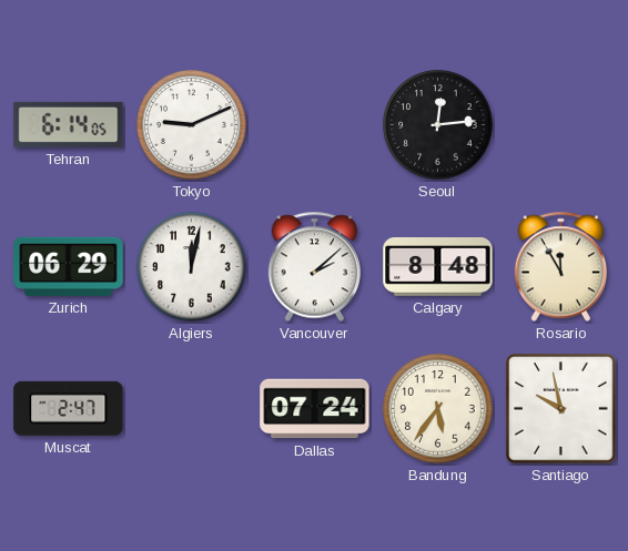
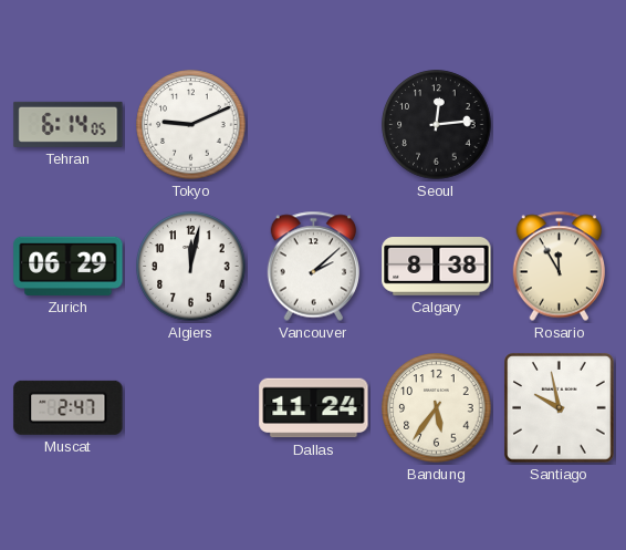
Calgary: 8:48 -> 8:38 (437, 267)
Dallas: 07:24 -> 11:24 (314, 408)
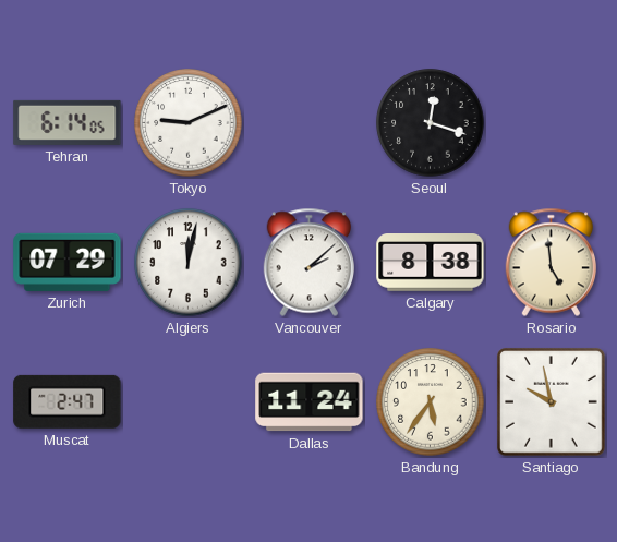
Seoul: 12:14 -> 12:18 (431, 123)
Zurich: 06:29 -> 07:29 (68, 262)
Rosario: 11:55 -> 4:59 (551, 263)
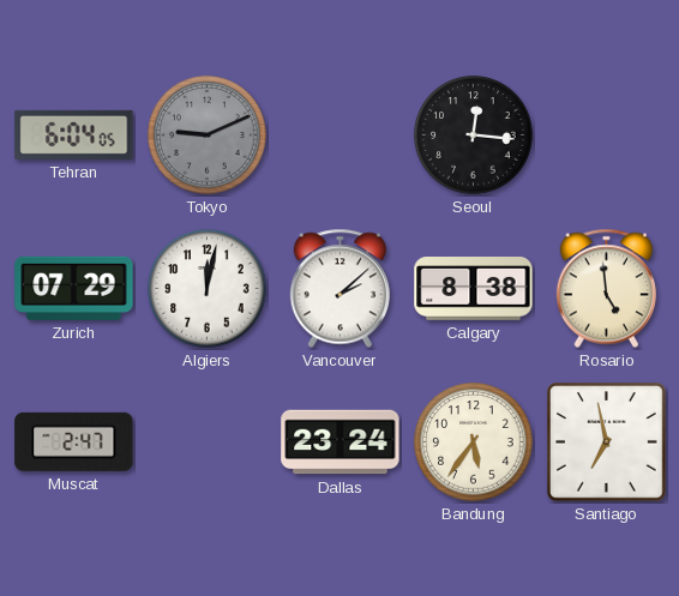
Tehran: 6:14 -> 6:04 (74, 134)
Tokyo dial: white -> grey (208, 136)
Seoul: 12:18 -> 12:16 (474, 136)
Dallas: 11:24 -> 23:24 (341, 443)
Santiago: 9:58 -> 6:58 (607, 443)
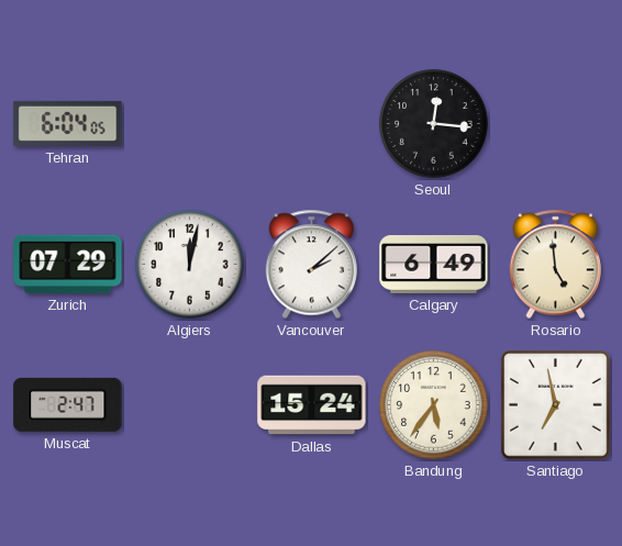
Tokyo: 9:11 -> none (208, 136)
Calgary: 8:38 -> 6:49 (434, 265)
Dallas: 23:24 -> 15:24 (312, 405)
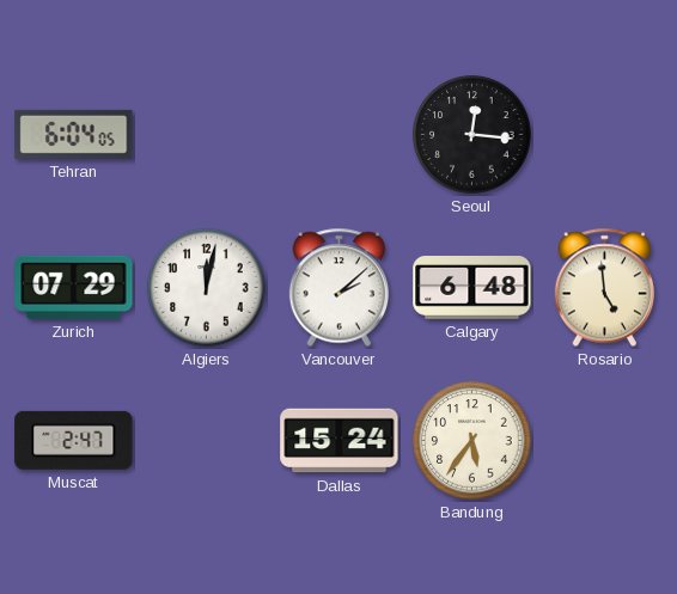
Calgary: 6:49 -> 6:48 (472, 288)
Santiago: 6:58 -> none (556, 405)
